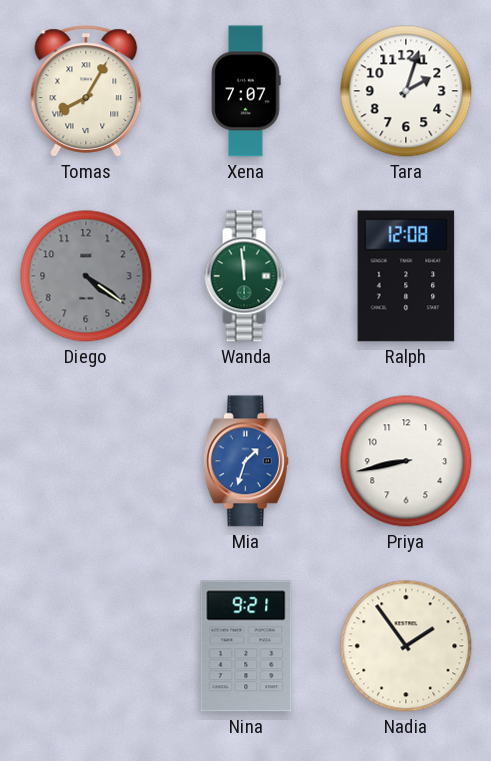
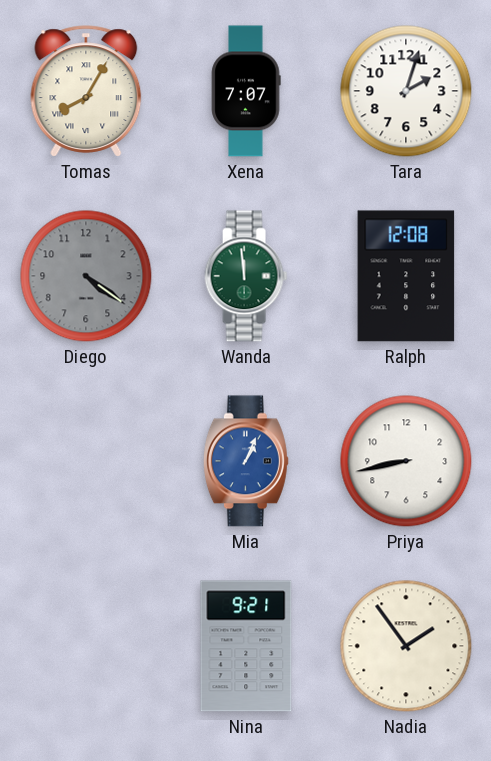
Mia: 1:33 -> 1:04 (246, 461)
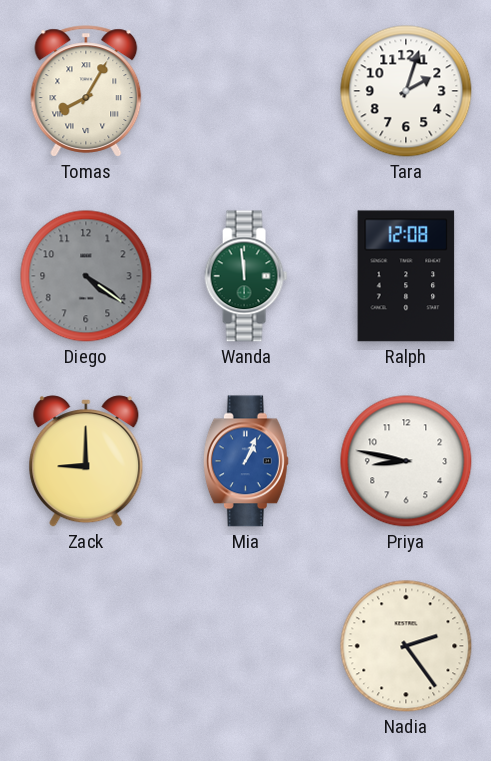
Xena: 7:07 -> none (246, 91)
Zack: none -> 9:00 (86, 461)
Priya: 8:43 -> 8:47 (406, 461)
Nina: 9:21 -> none (246, 646)
Nadia: 1:54 -> 2:24 (406, 646)
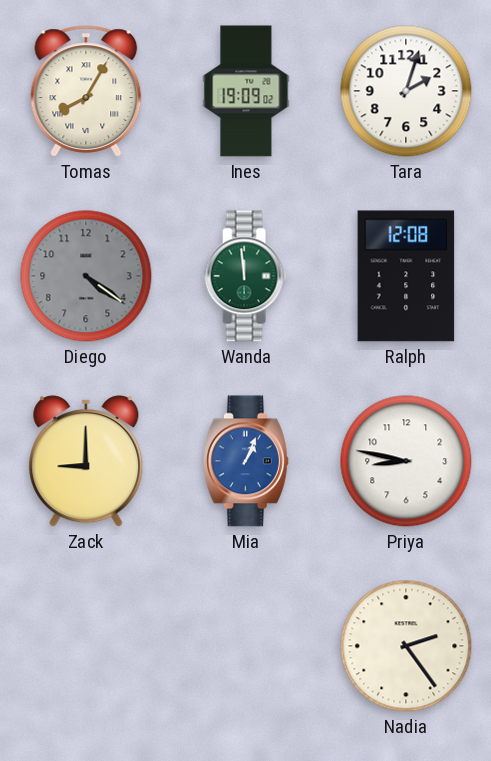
Ines: none -> 19:09 (246, 91)
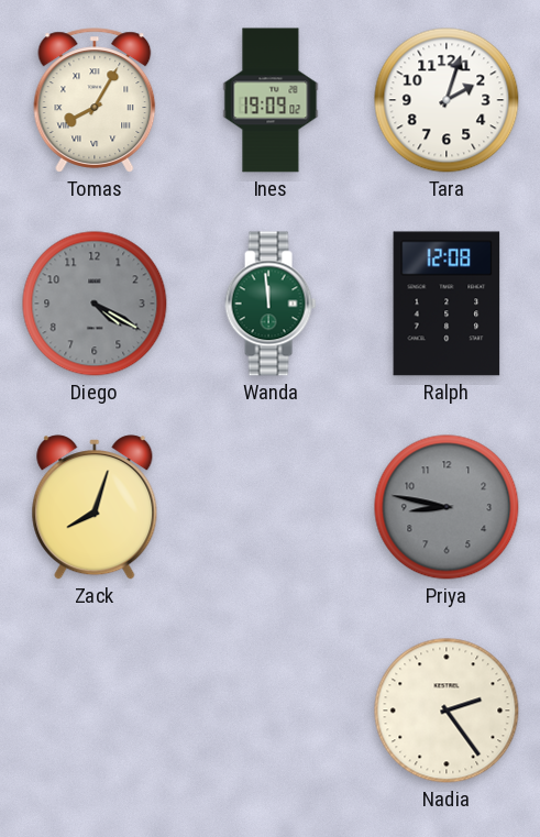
Diego: 4:21 -> 4:20 (95, 304)
Zack: 9:00 -> 8:03 (95, 507)
Mia: 1:04 -> none (246, 461)
Priya dial: white -> grey (447, 507)
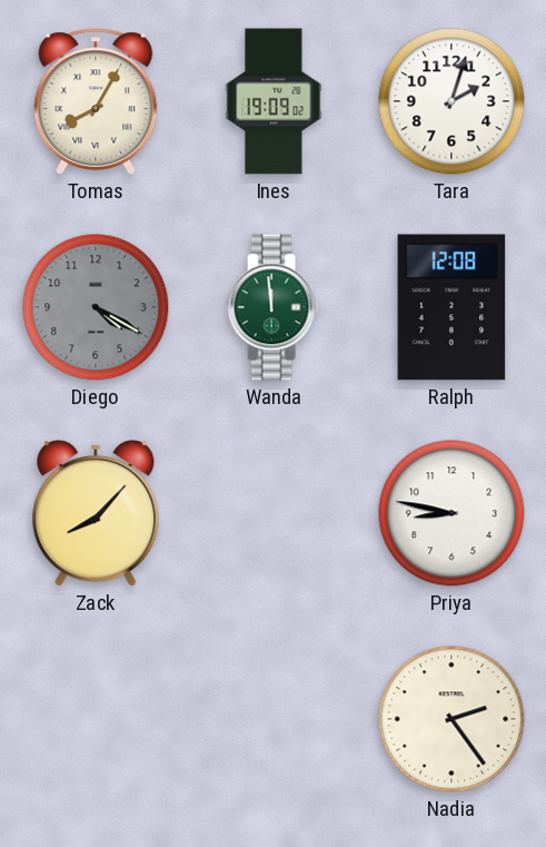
Zack: 8:03 -> 8:07 (96, 513)
Priya dial: grey -> white (451, 513)
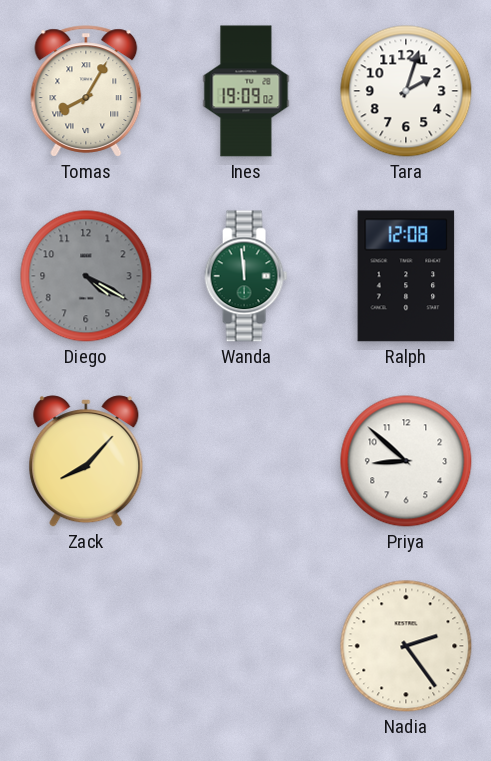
Priya: 8:47 -> 8:52 (406, 461)
